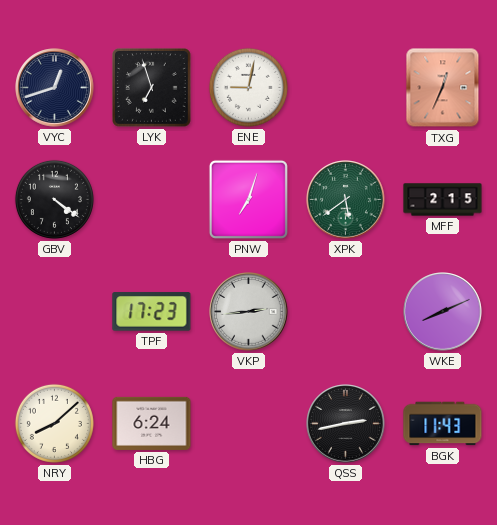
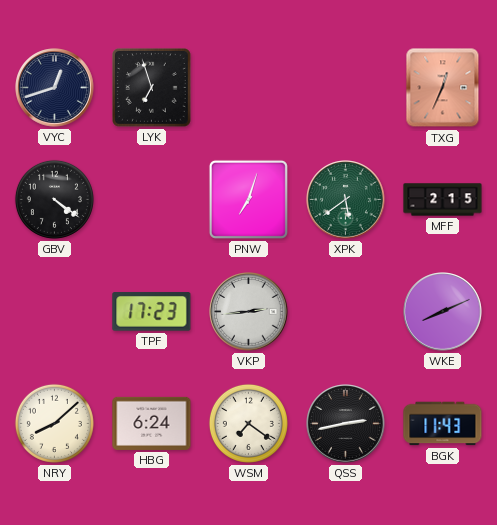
ENE: 9:02 -> none (248, 87)
WSM: none -> 7:21 (248, 423)
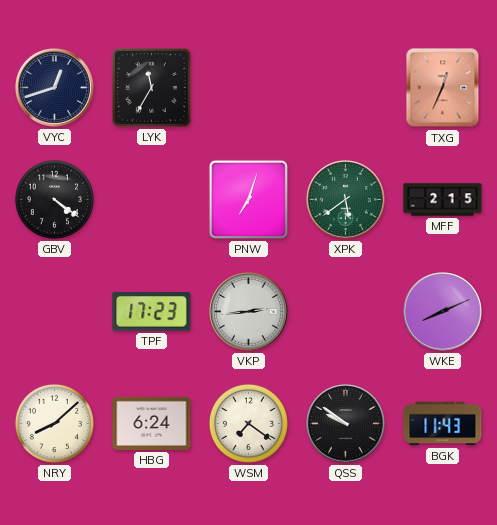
LYK: 6:57 -> 11:35 (152, 88)
QSS: 2:43 -> 9:51 (346, 424)
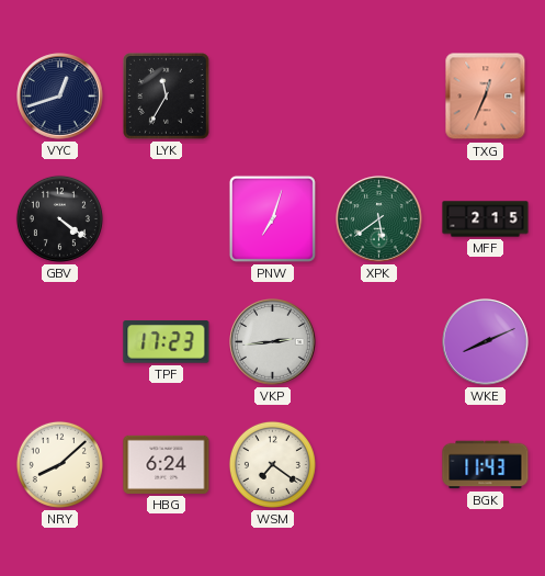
QSS: 9:51 -> none (346, 424)
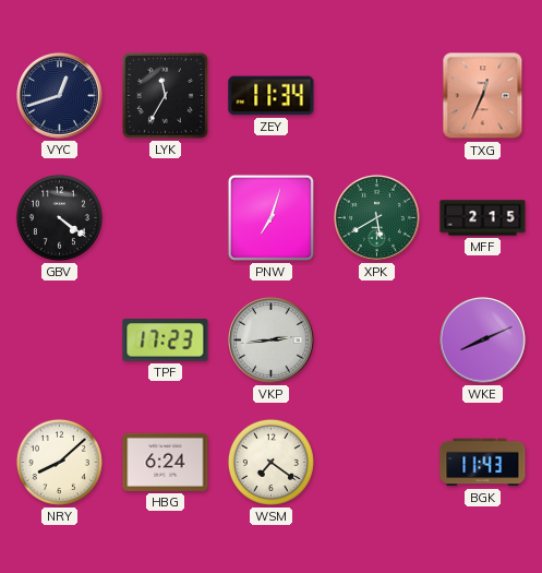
ZEY: none -> 11:34 (272, 96)
XPK: 5:39 -> 5:40 (377, 218)
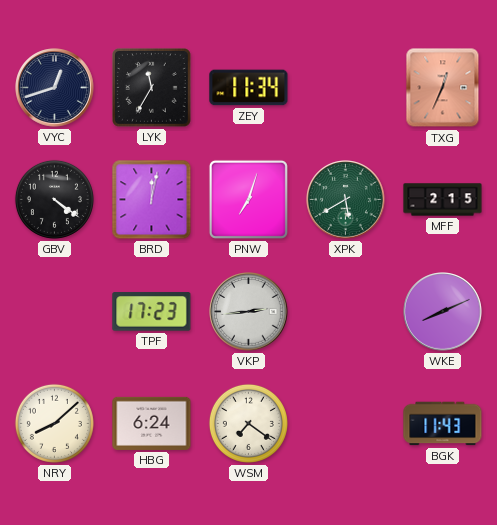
BRD: none -> 12:02 (152, 200)
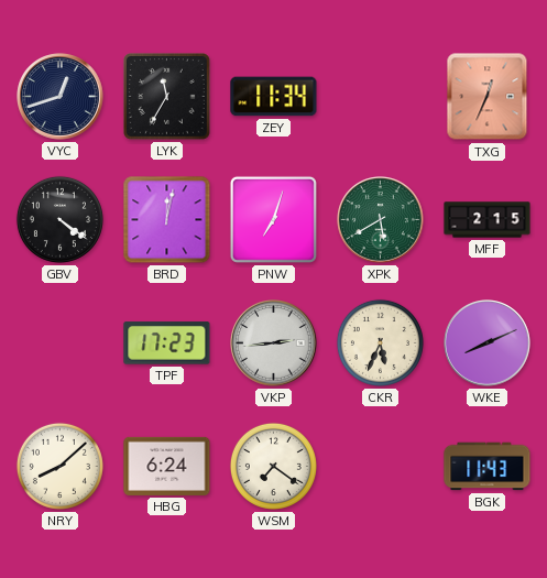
CKR: none -> 5:34 (380, 342)
